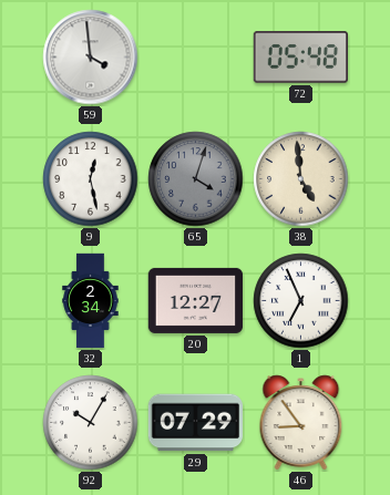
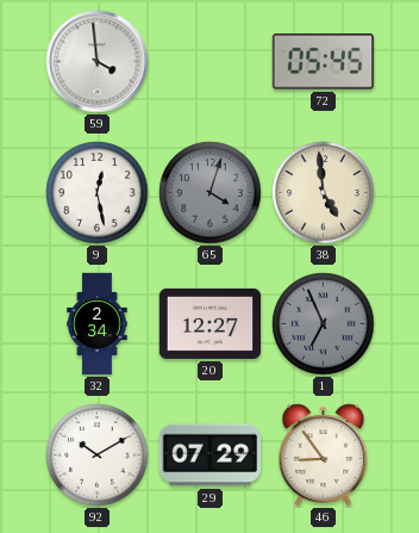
72: 05:48 -> 05:45 (323, 62)
1 dial: white -> grey (324, 324)
92: 10:05 -> 10:10 (98, 455)
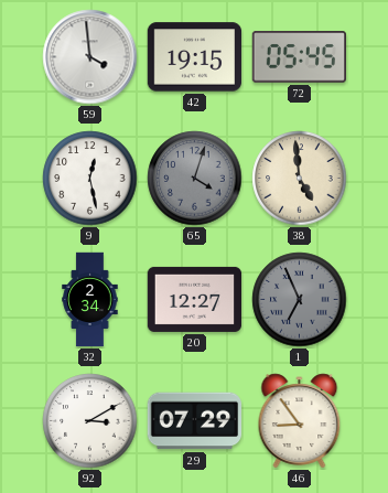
42: none -> 19:15 (195, 57)
92: 10:10 -> 3:10 (90, 421)
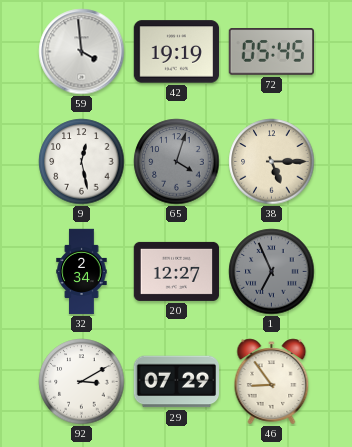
42: 19:15 -> 19:19 (177, 52)
38: 4:59 -> 5:15 (272, 162)
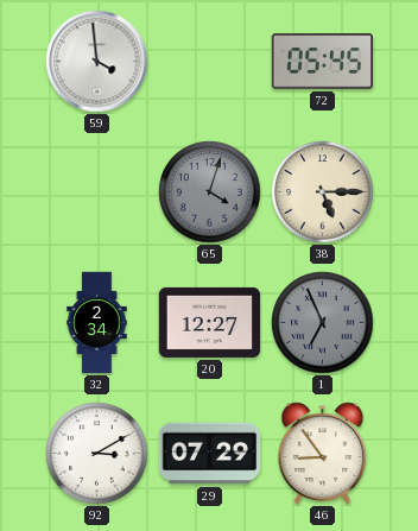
42: 19:19 -> none (177, 52)
9: 12:28 -> none (82, 162)
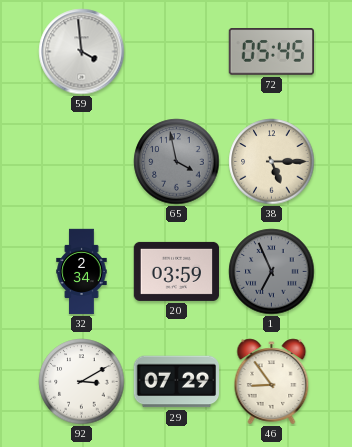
65: 4:03 -> 3:58 (177, 162)
20: 12:27 -> 03:59 (177, 271)
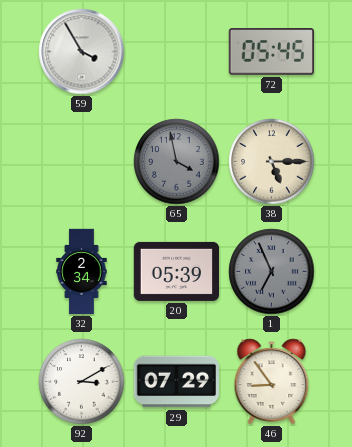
59: 3:59 -> 3:55 (82, 52)
20: 03:59 -> 05:39 (177, 271)
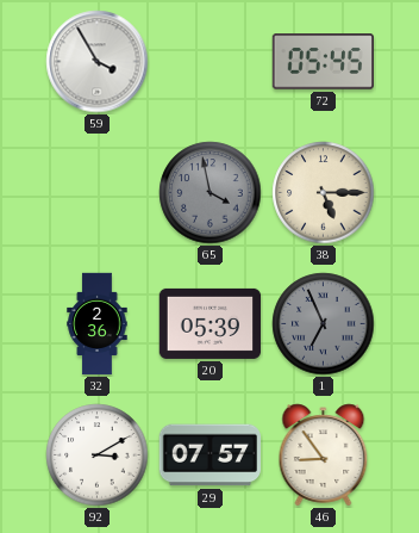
32: 2:34 -> 2:36 (98, 324)
29: 07:29 -> 07:57 (211, 455)
